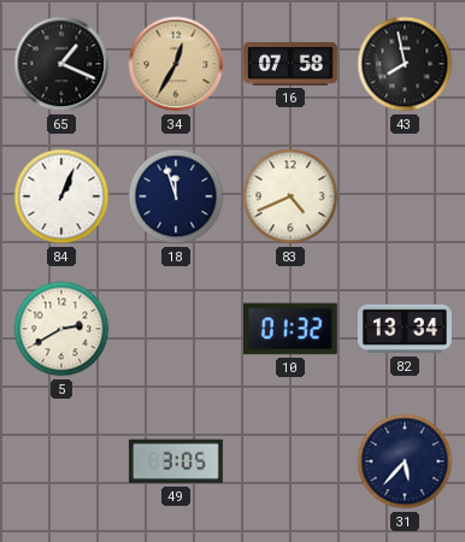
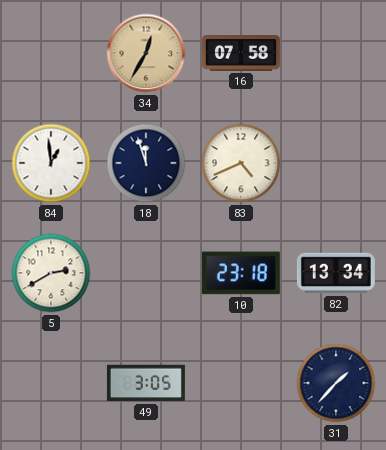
65: 1:19 -> none (61, 64)
43: 7:58 -> none (405, 64)
84: 1:04 -> 12:59 (51, 163)
10: 01:32 -> 23:18 (241, 273)
31: 5:37 -> 1:37 (336, 383)
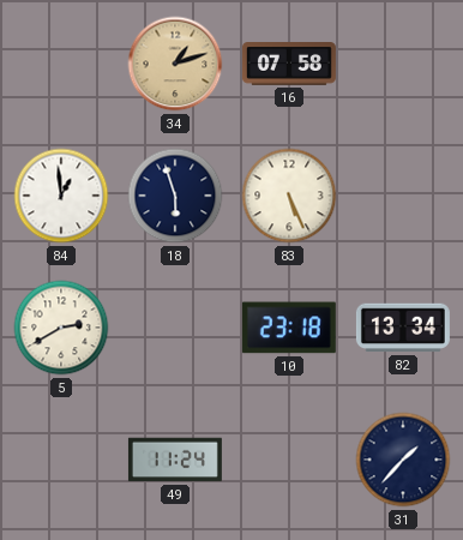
34: 12:35 -> 1:12 (175, 64)
18: 11:57 -> 5:57 (175, 196)
83: 4:41 -> 5:26 (289, 196)
49: 3:05 -> 11:24 (175, 460)
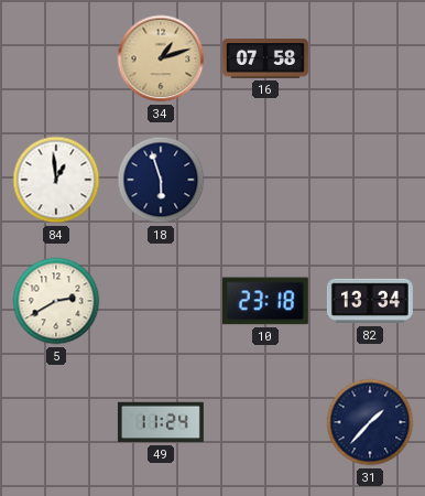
83: 5:26 -> none (289, 196)
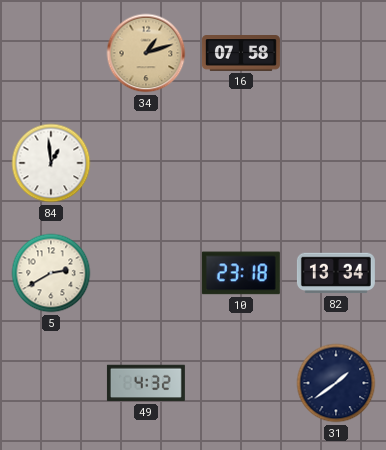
18: 5:57 -> none (161, 180)
49: 11:24 -> 4:32 (146, 383)
31: 1:37 -> 1:39 (336, 383)
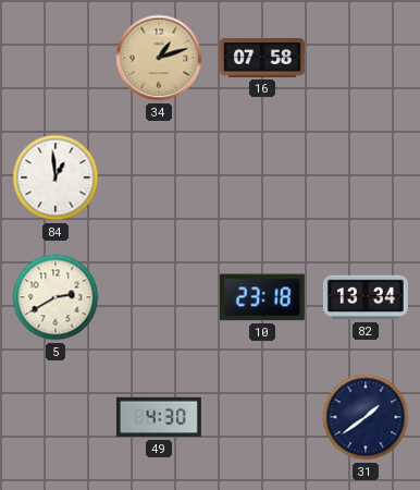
49: 4:32 -> 4:30 (159, 417)
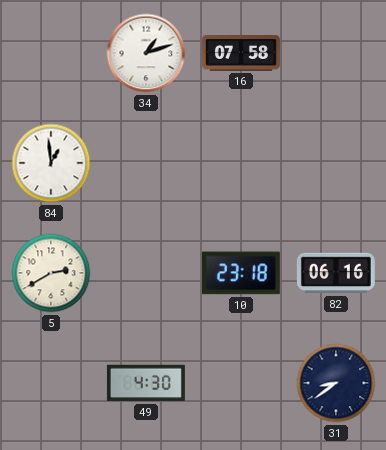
34 dial: champagne -> white (146, 53)
82: 13:34 -> 06:16 (336, 273)
31: 1:39 -> 8:39 (336, 383)
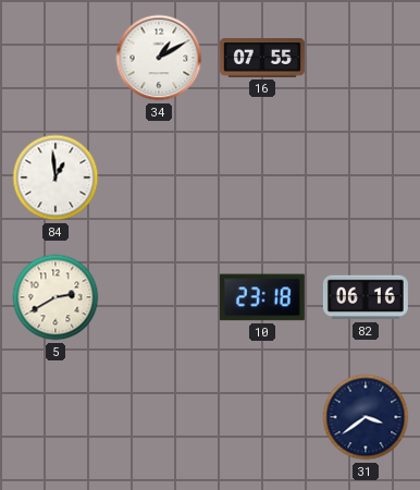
34: 1:12 -> 1:10 (159, 58)
16: 07:58 -> 07:55 (262, 59)
49: 4:30 -> none (146, 383)
31: 8:39 -> 3:39 (366, 417)
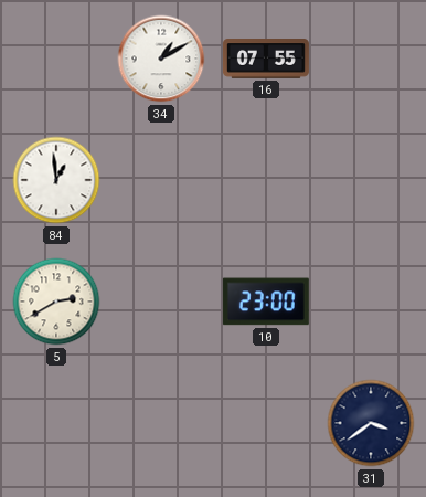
10: 23:18 -> 23:00 (266, 302)
82: 06:16 -> none (366, 297)
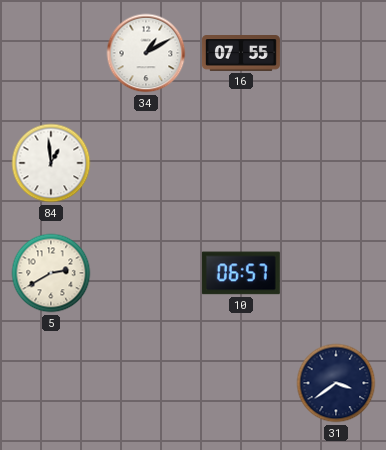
10: 23:00 -> 06:57 (241, 273)
